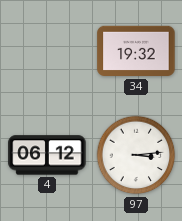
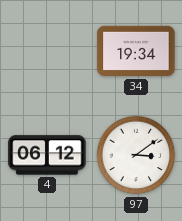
34: 19:32 -> 19:34 (136, 51)
97: 3:14 -> 3:09 (136, 155)
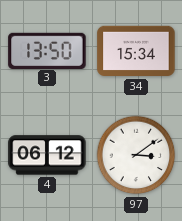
3: none -> 13:50 (47, 50)
34: 19:34 -> 15:34 (136, 51)
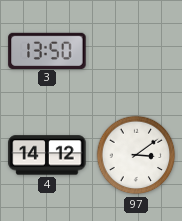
34: 15:34 -> none (136, 51)
4: 06:12 -> 14:12 (47, 155)
